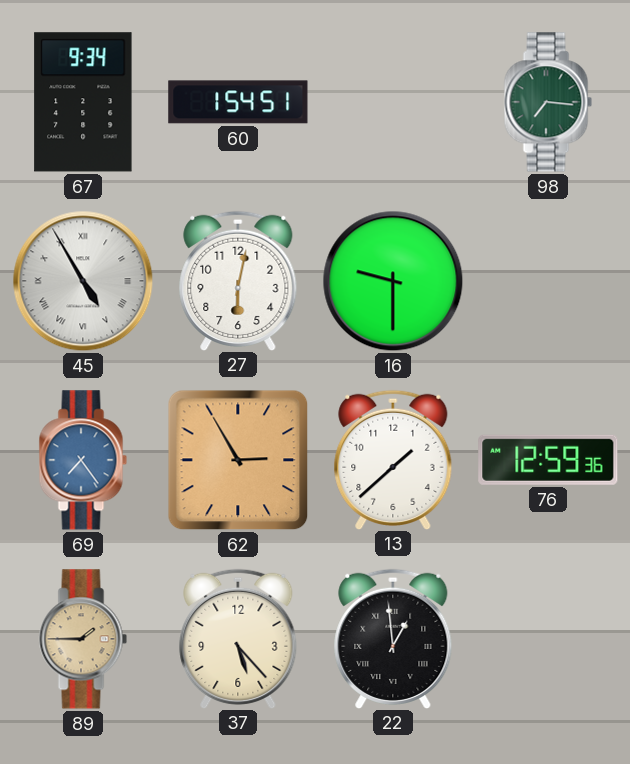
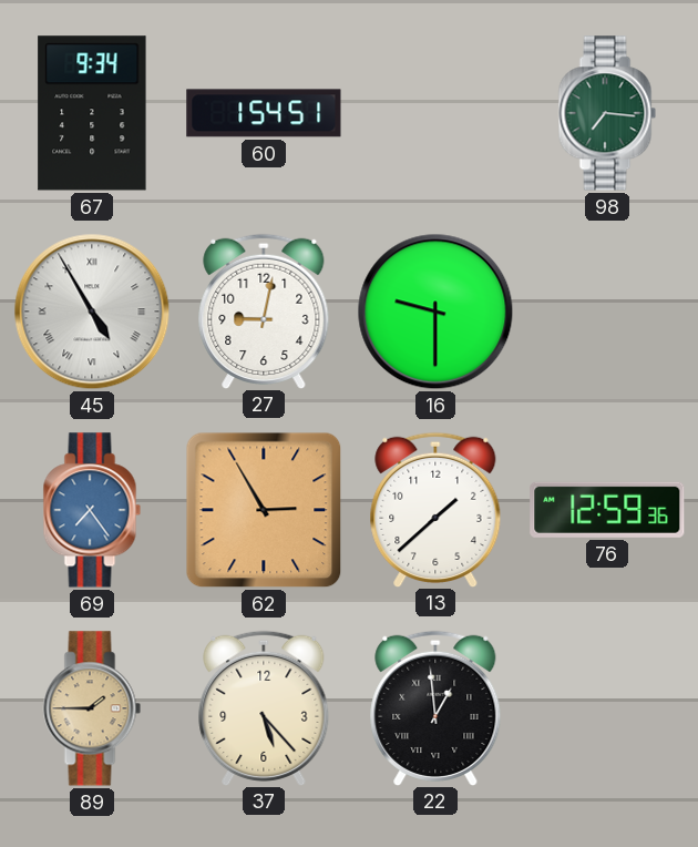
27: 6:02 -> 9:02 (264, 310)
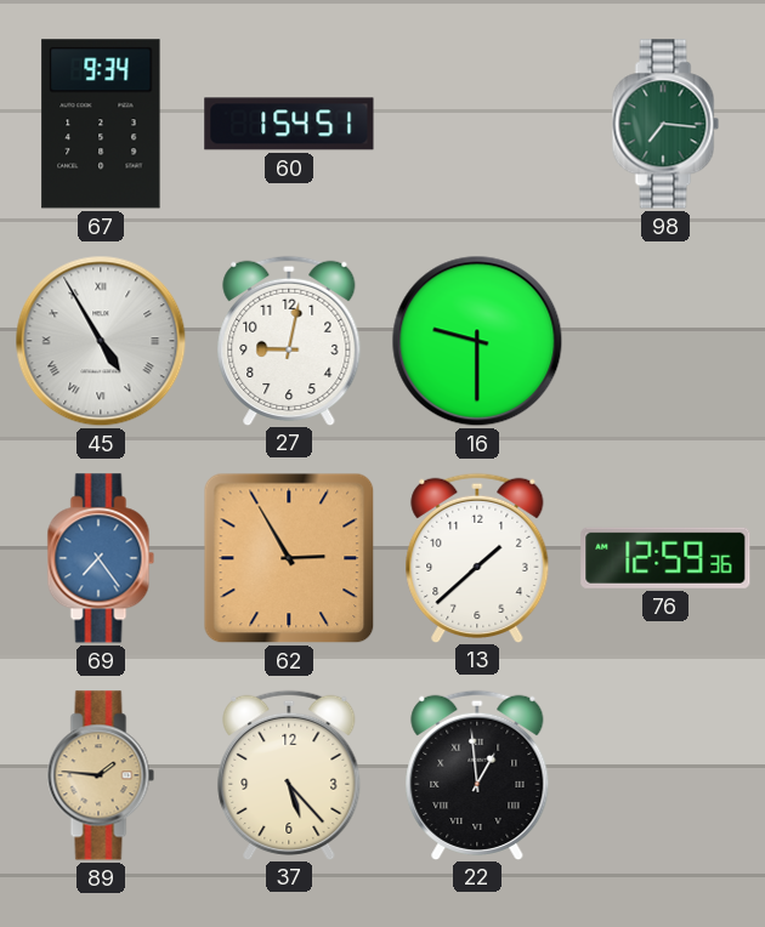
89: 1:45 -> 1:46 (101, 775)
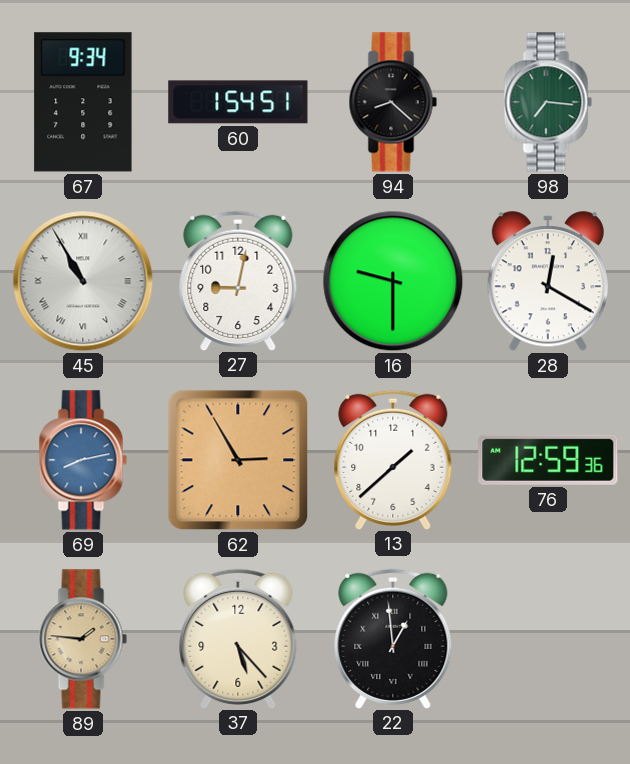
94: none -> 8:22 (393, 102)
45: 4:55 -> 10:55 (83, 281)
28: none -> 12:20 (548, 282)
69: 7:24 -> 8:13 (83, 460)
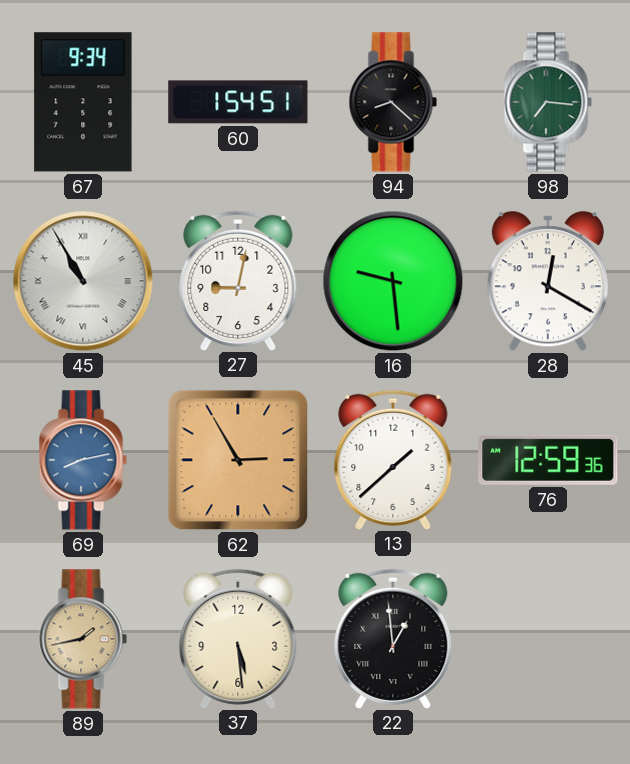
16: 9:30 -> 9:29 (393, 281)
89: 1:46 -> 1:43 (83, 639)
37: 5:23 -> 5:29 (238, 638)
